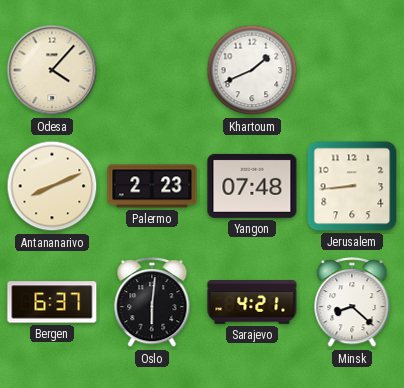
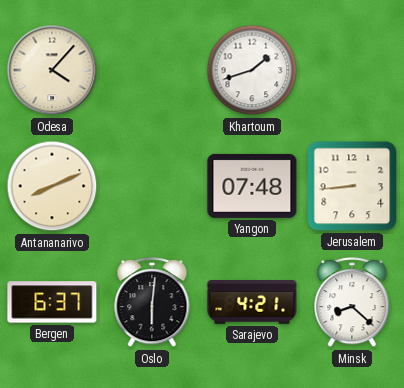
Khartoum: 1:41 -> 1:42 (252, 70)
Palermo: 2:23 -> none (152, 186)
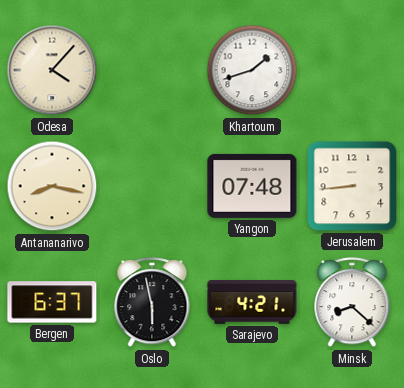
Antananarivo: 8:11 -> 8:17 (52, 186)
Oslo: 6:01 -> 5:58 (152, 303)
